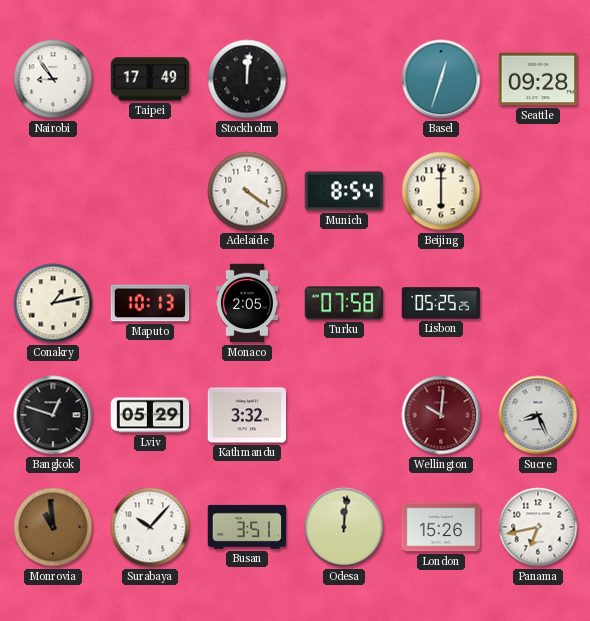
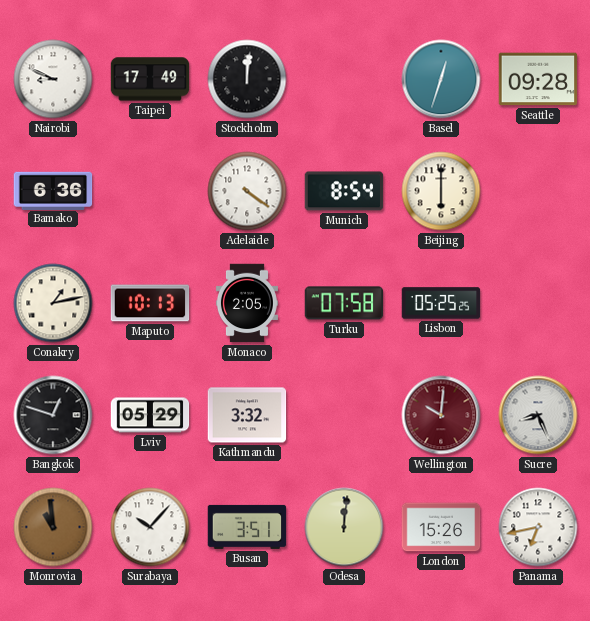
Nairobi: 8:54 -> 8:49 (53, 79)
Bamako: none -> 6:36 (53, 190)
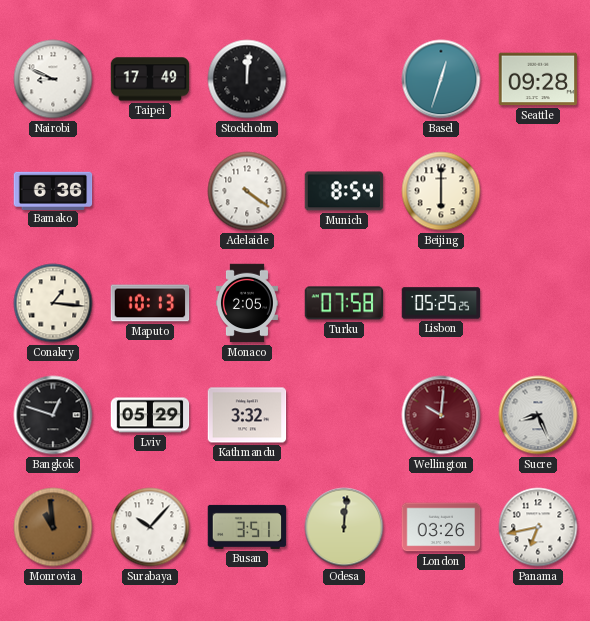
Conakry: 1:13 -> 1:16 (53, 303)
London: 15:26 -> 03:26 (441, 527)
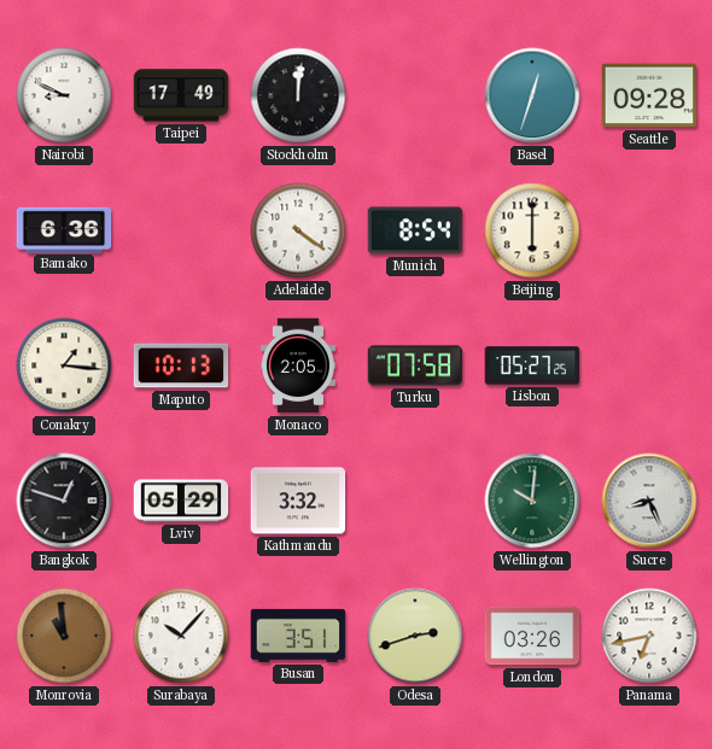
Lisbon: 05:25 -> 05:27 (532, 365)
Wellington dial: burgundy -> green (532, 501)
Odesa: 12:01 -> 2:42 (415, 636)
